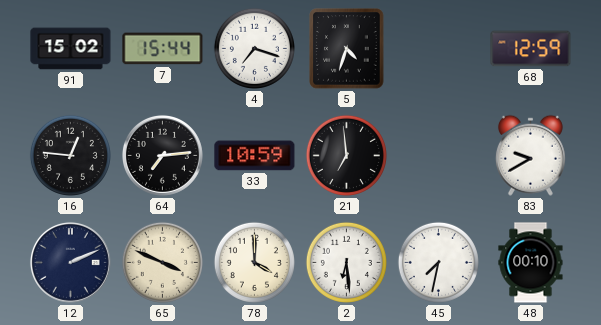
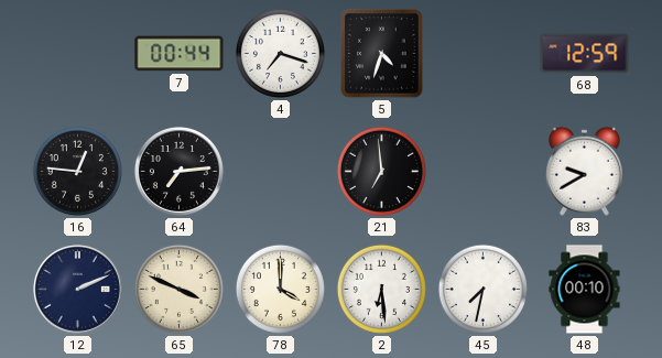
91: 15:02 -> none (71, 49)
7: 15:44 -> 00:44 (180, 54)
33: 10:59 -> none (255, 156)
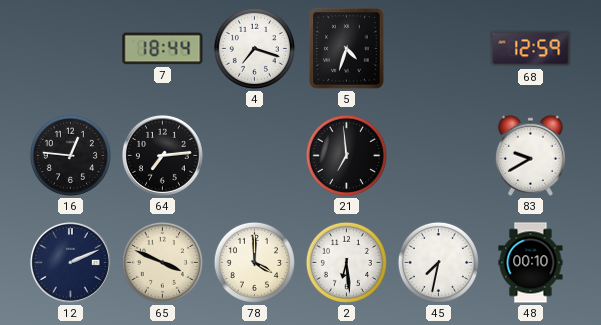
7: 00:44 -> 18:44 (163, 49)
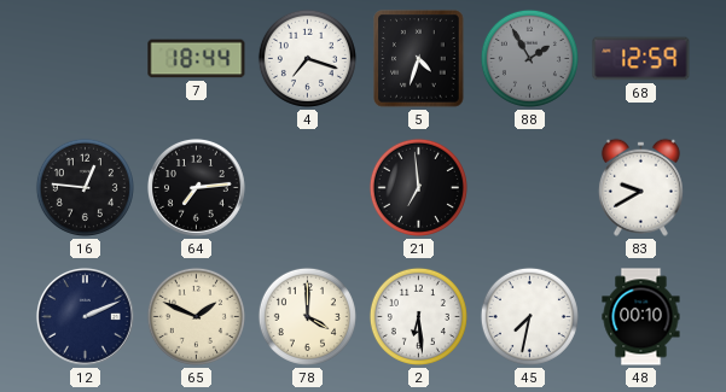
88: none -> 1:55 (529, 58)
65: 3:49 -> 1:49 (196, 316)
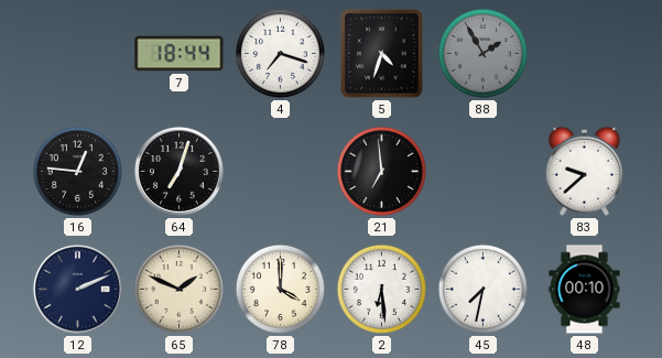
68: 12:59 -> none (641, 59)
64: 7:14 -> 7:03 (178, 171)
83: 9:40 -> 9:38 (584, 171)
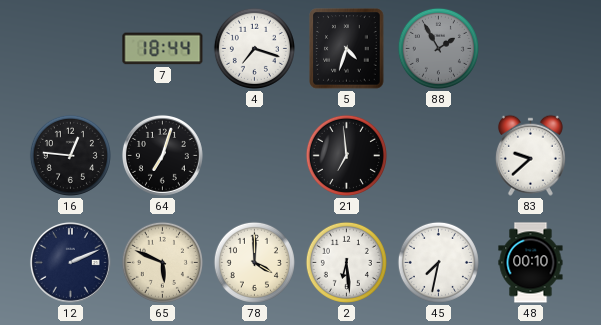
65: 1:49 -> 5:49 (162, 262)
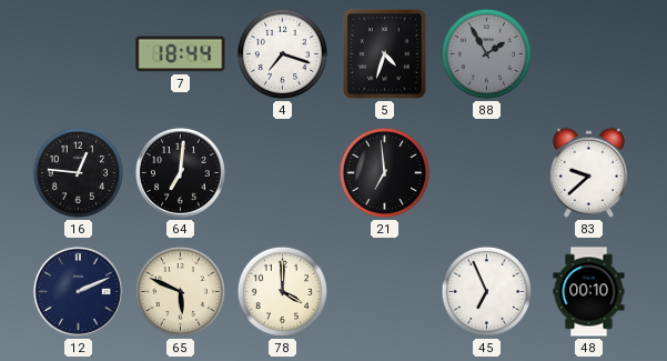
64: 7:03 -> 7:01 (180, 172)
2: 6:29 -> none (346, 262)
45: 7:32 -> 6:56 (486, 291)
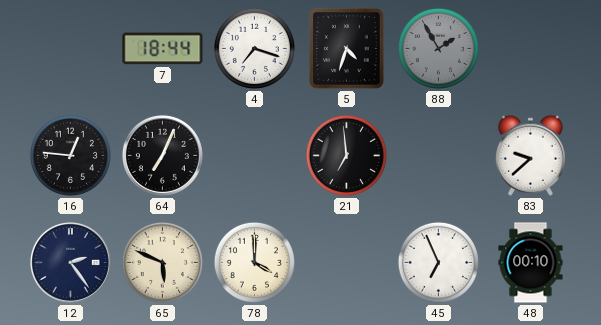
64: 7:01 -> 7:04 (162, 155)
12: 2:11 -> 2:24 (70, 262)
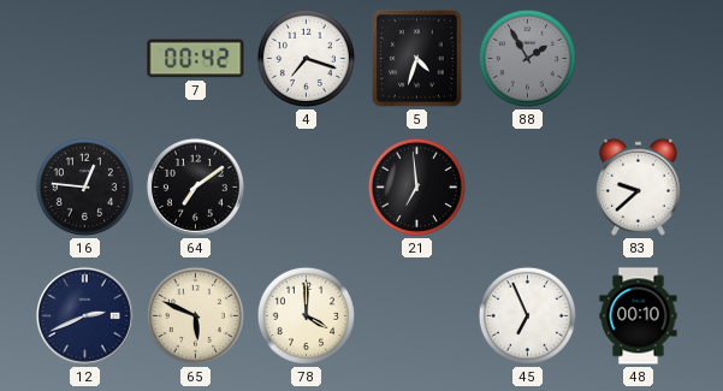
7: 18:44 -> 00:42 (196, 59)
64: 7:04 -> 7:09 (195, 186)
12: 2:24 -> 2:41 (84, 315)
